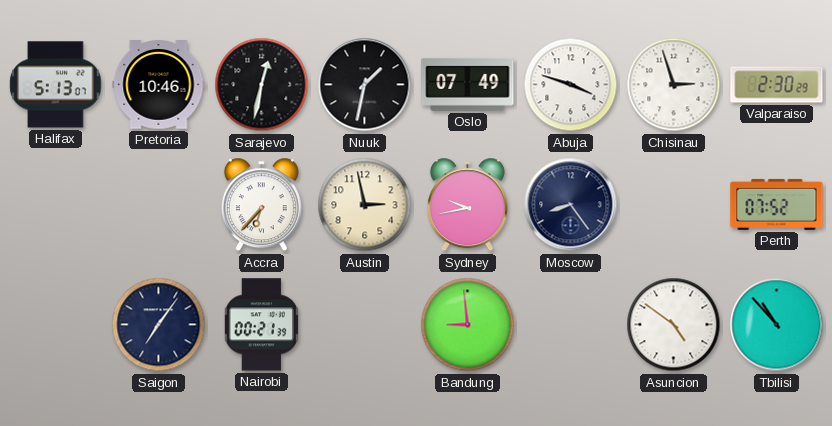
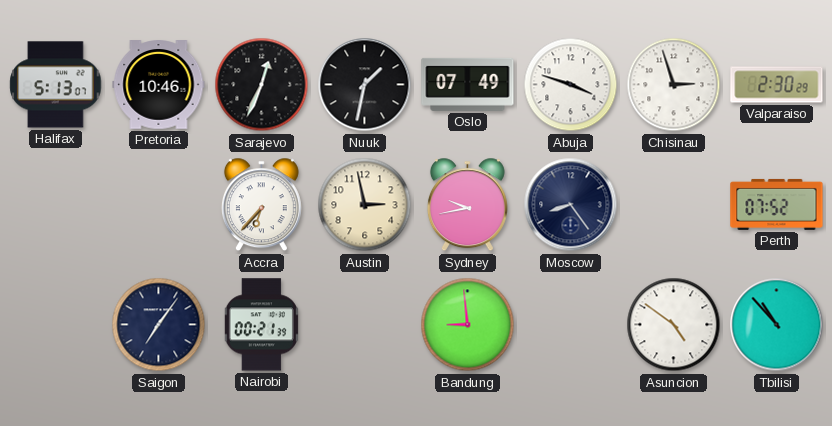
Sarajevo: 12:32 -> 12:34 (262, 85)
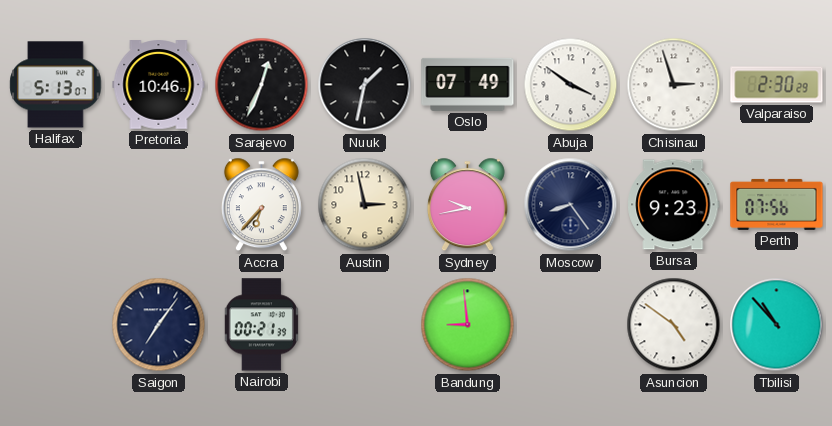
Abuja: 3:48 -> 3:51 (571, 85)
Bursa: none -> 9:23 (674, 205)
Perth: 07:52 -> 07:56 (777, 204)
